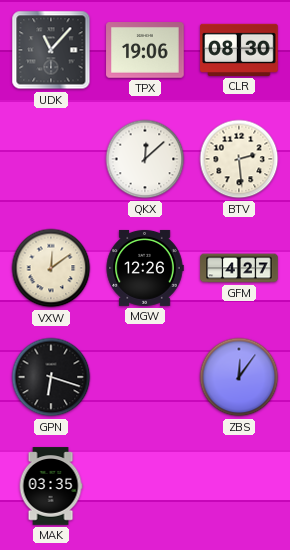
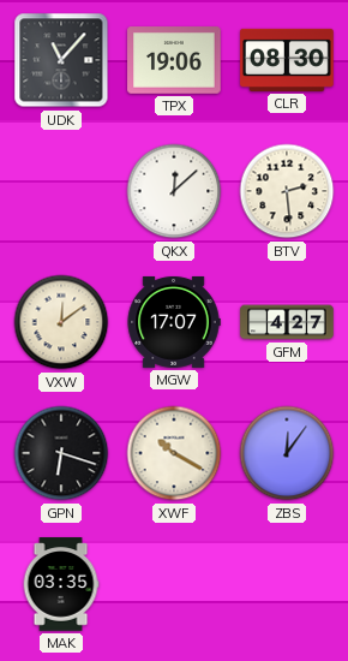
MGW: 12:26 -> 17:07 (174, 322)
XWF: none -> 10:20 (174, 453)
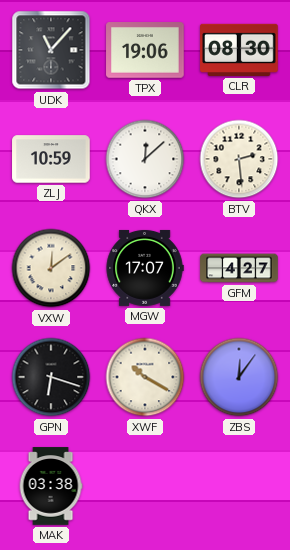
ZLJ: none -> 10:59 (51, 159)
MAK: 03:35 -> 03:38 (51, 486)
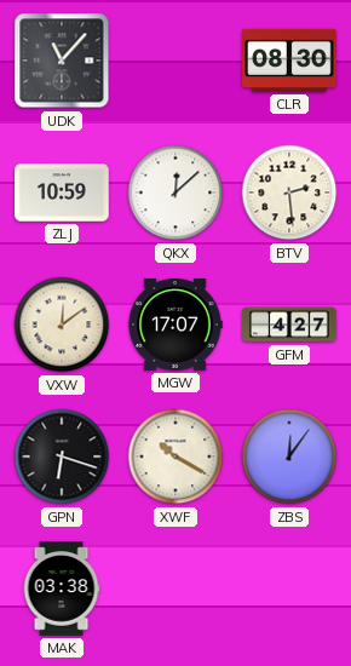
TPX: 19:06 -> none (145, 50)
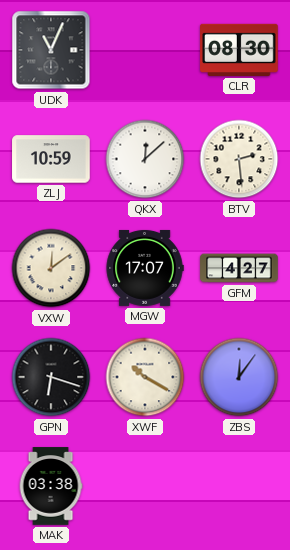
UDK: 11:07 -> 11:04 (51, 50)
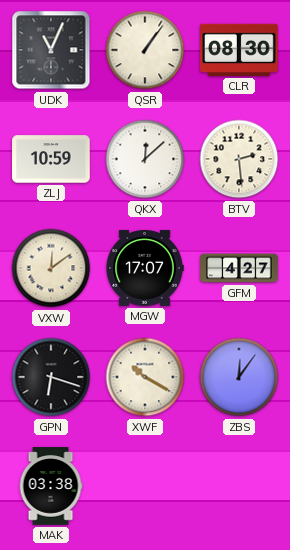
QSR: none -> 1:06 (145, 50)
